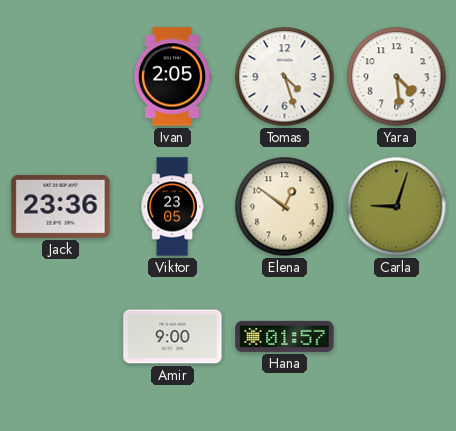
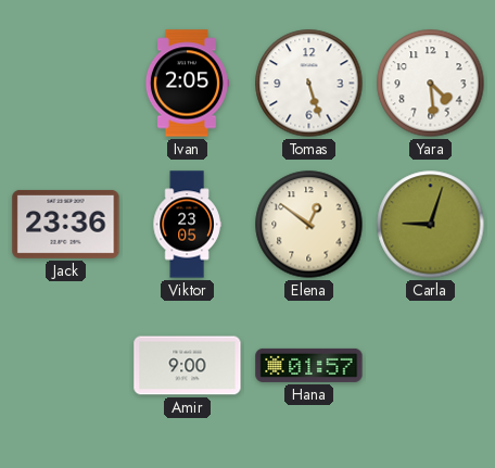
Tomas: 4:27 -> 5:27 (309, 84)
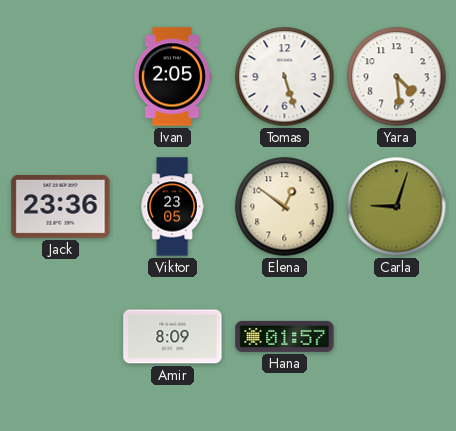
Amir: 9:00 -> 8:09 (173, 337)
